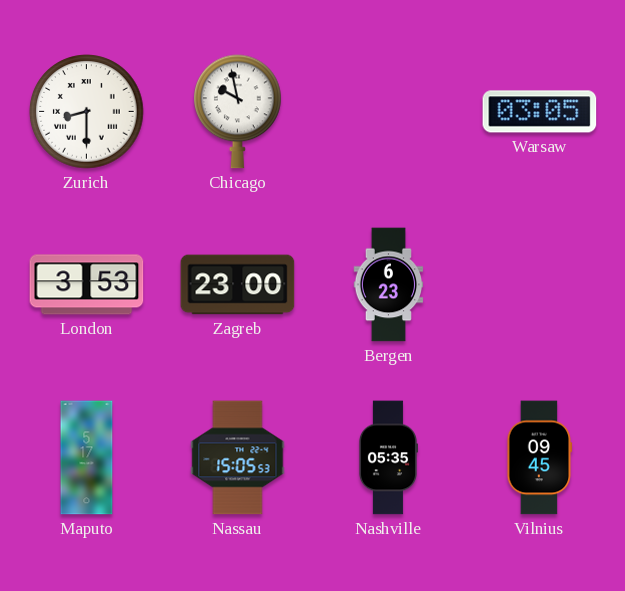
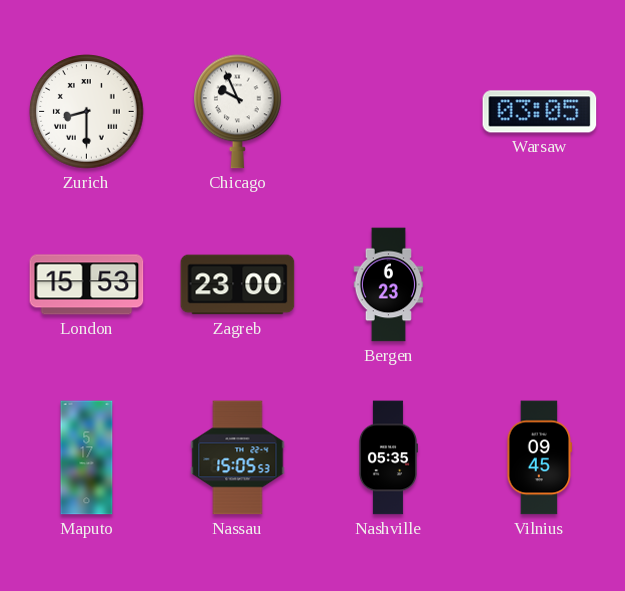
Chicago: 9:58 -> 9:56 (238, 112)
London: 3:53 -> 15:53 (87, 285)
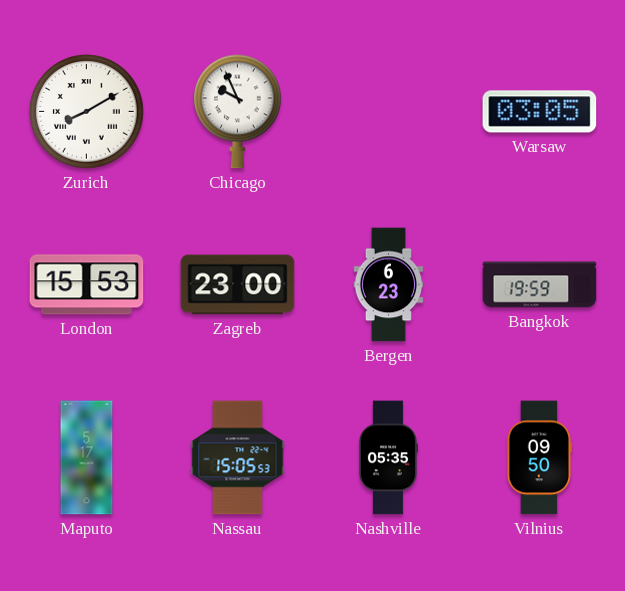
Zurich: 8:30 -> 8:10 (87, 112)
Bangkok: none -> 19:59 (540, 285)
Vilnius: 09:45 -> 09:50 (540, 458)
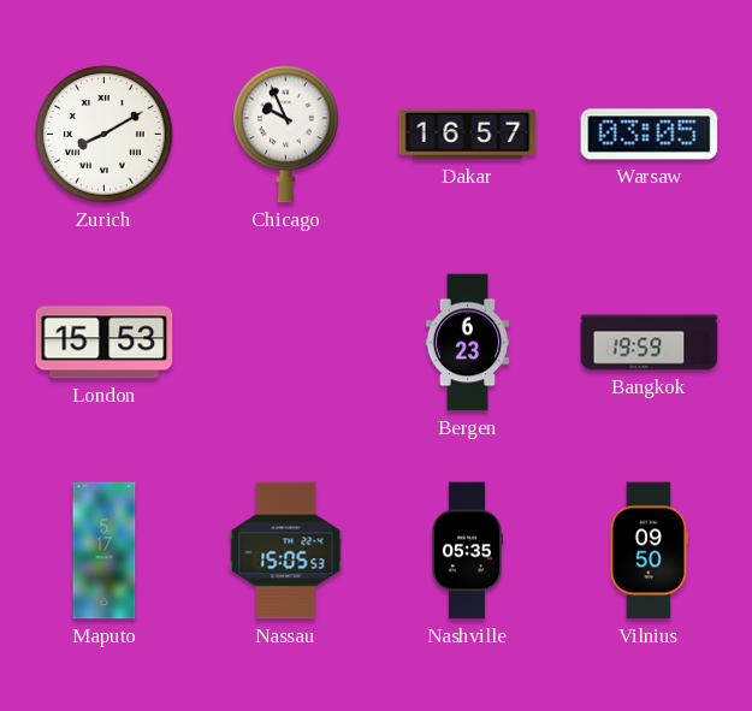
Dakar: none -> 16:57 (468, 135)
Zagreb: 23:00 -> none (238, 285)
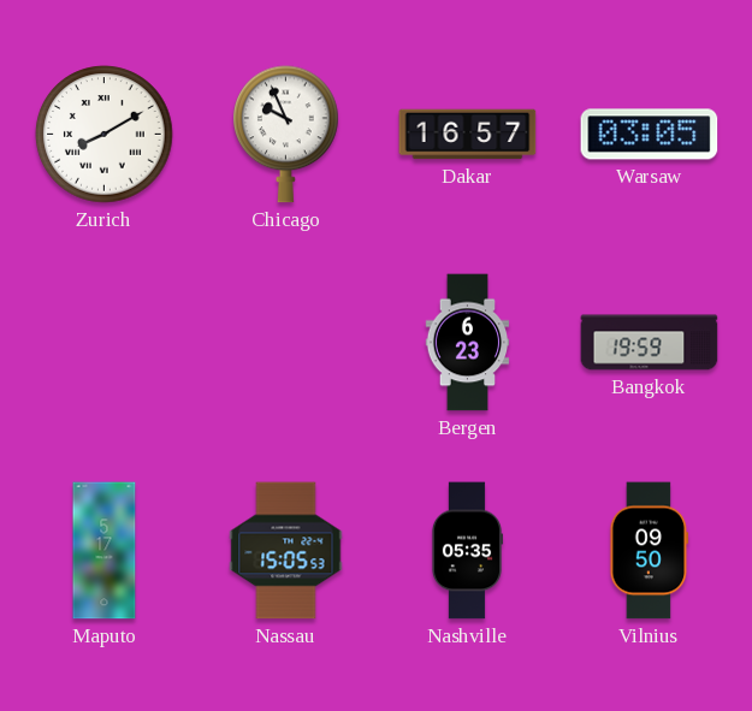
London: 15:53 -> none (105, 343)
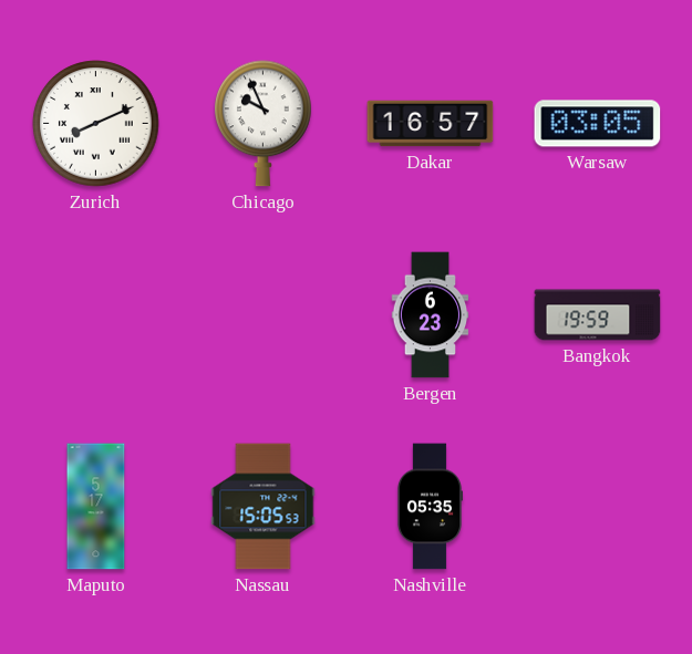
Zurich: 8:10 -> 8:11 (96, 124)
Vilnius: 09:50 -> none (650, 551)
